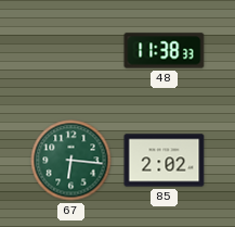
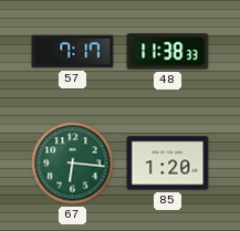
57: none -> 7:17 (73, 52)
85: 2:02 -> 1:20 (168, 164)
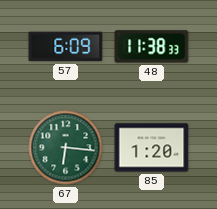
57: 7:17 -> 6:09 (66, 47)
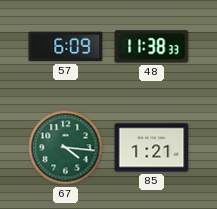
67: 6:16 -> 4:16 (66, 148)
85: 1:20 -> 1:21 (152, 148)
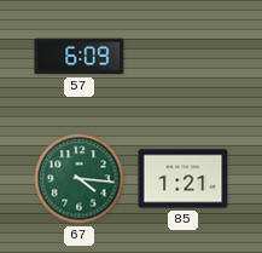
48: 11:38 -> none (152, 47)
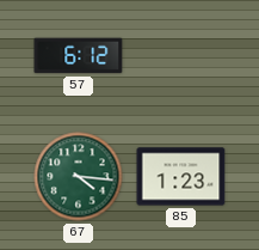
57: 6:09 -> 6:12 (79, 56)
85: 1:21 -> 1:23 (181, 177)
